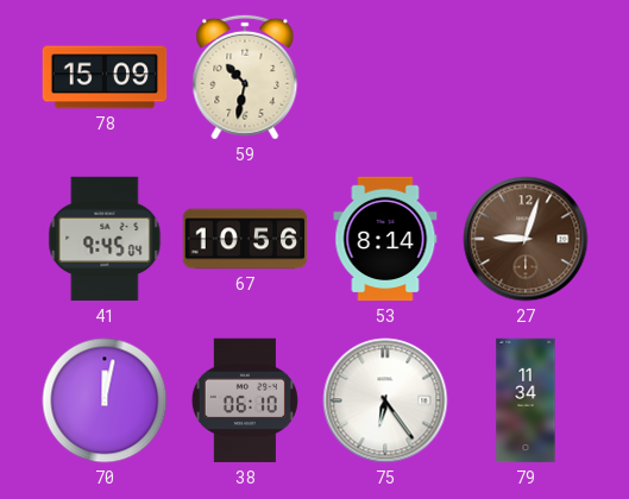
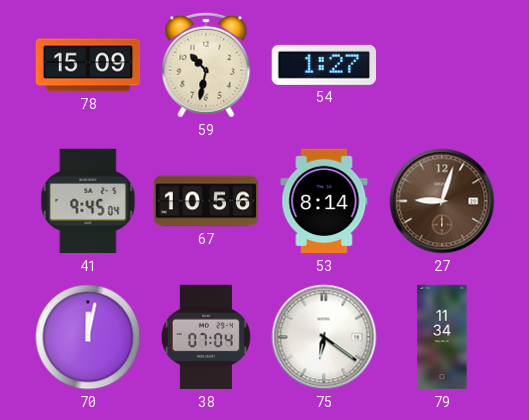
54: none -> 1:27 (323, 65)
38: 06:10 -> 07:04 (206, 337)
75: 6:24 -> 6:21 (324, 337)
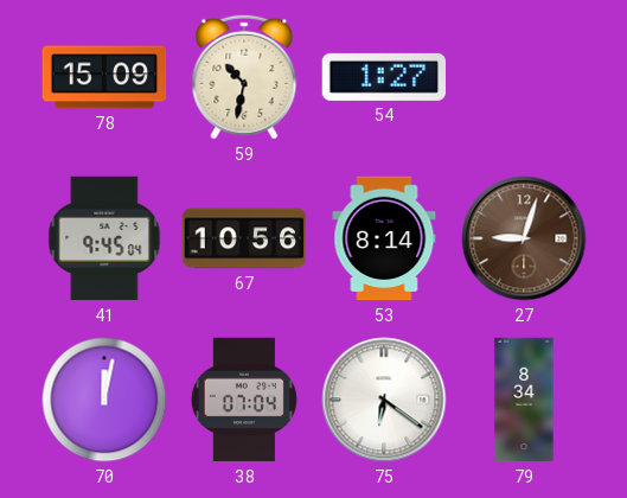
79: 11:34 -> 8:34 (524, 400)
